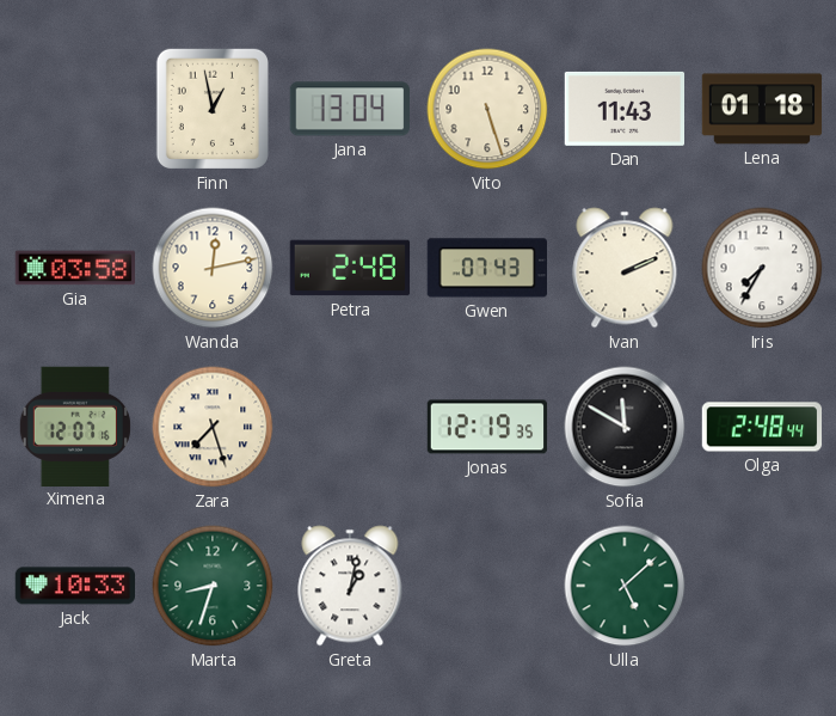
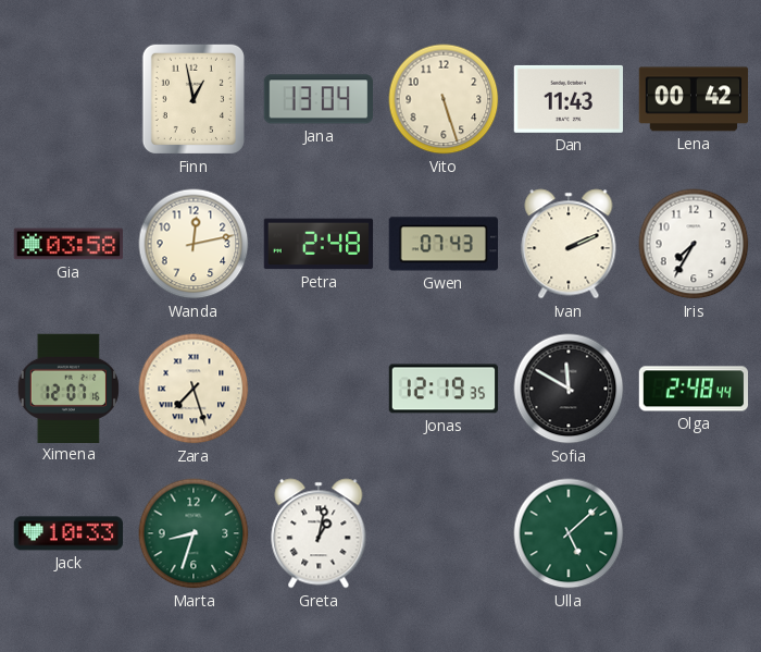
Lena: 01:18 -> 00:42 (694, 99)
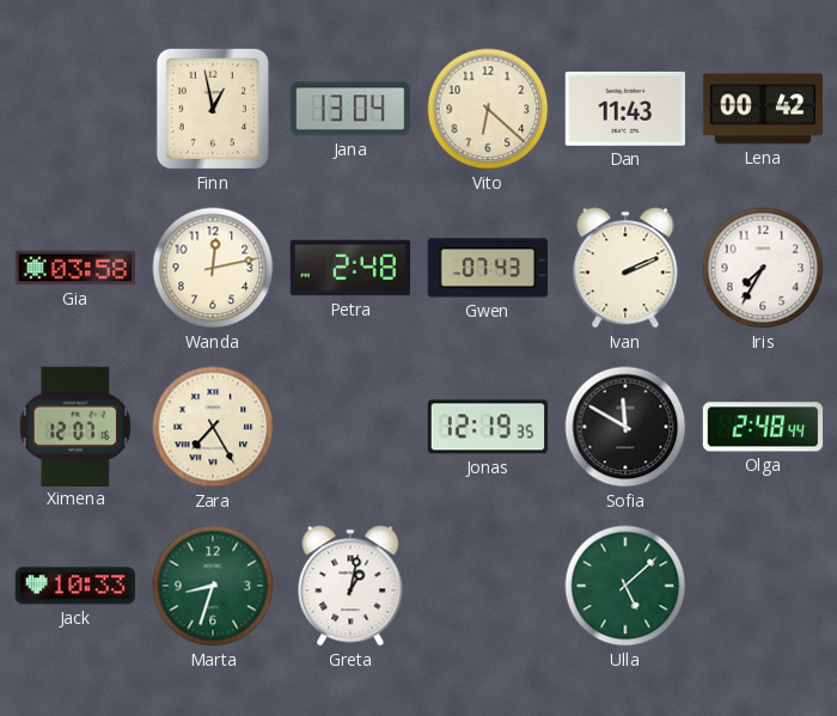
Vito: 5:27 -> 6:22 (488, 109)
Zara: 7:27 -> 7:25 (213, 427)
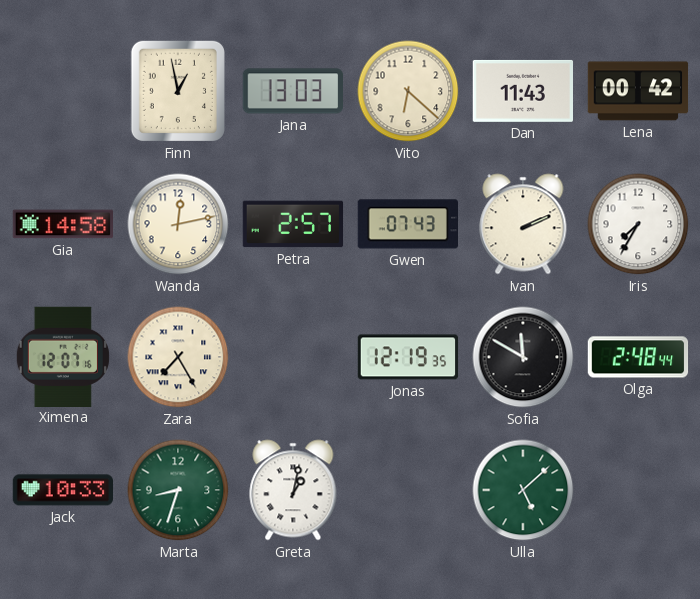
Jana: 13:04 -> 13:03 (292, 91)
Gia: 03:58 -> 14:58 (63, 224)
Petra: 2:48 -> 2:57 (293, 224)
